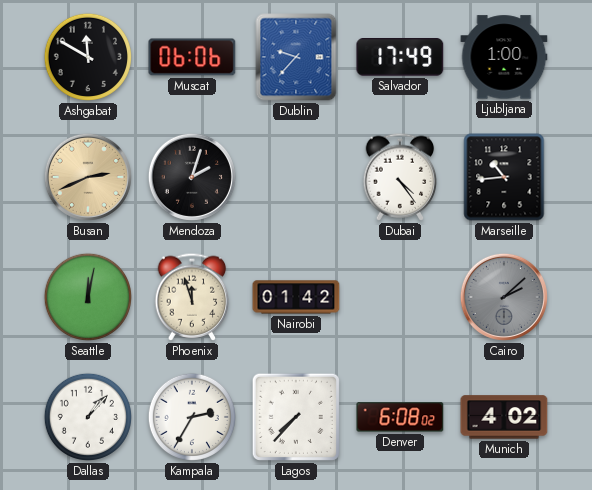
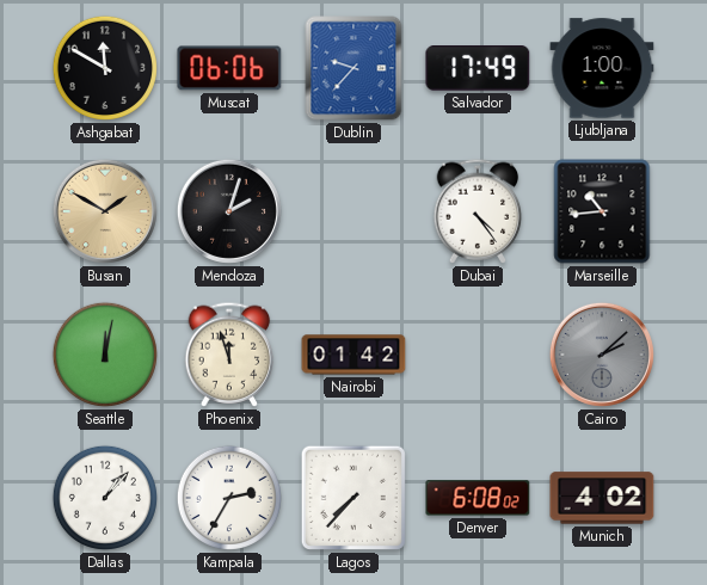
Busan: 2:41 -> 1:50 (105, 211)
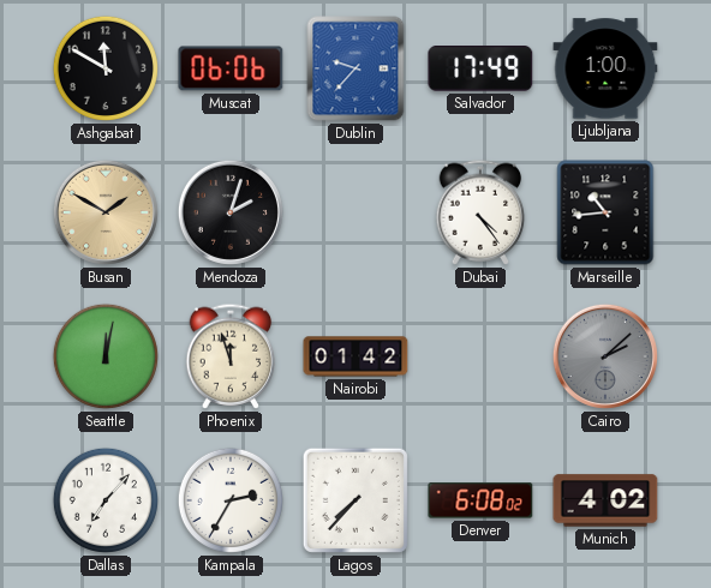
Dallas: 1:07 -> 7:07 (106, 500)
